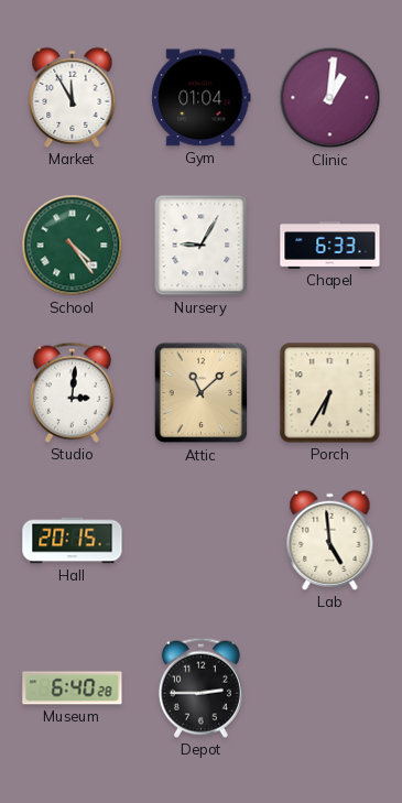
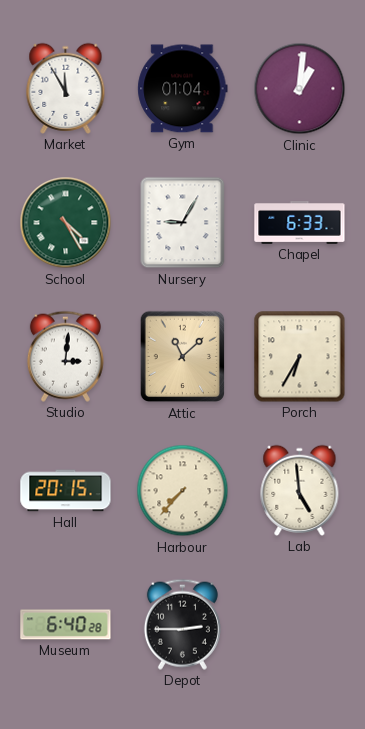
School: 4:24 -> 4:25 (66, 223)
Harbour: none -> 7:37 (183, 491)
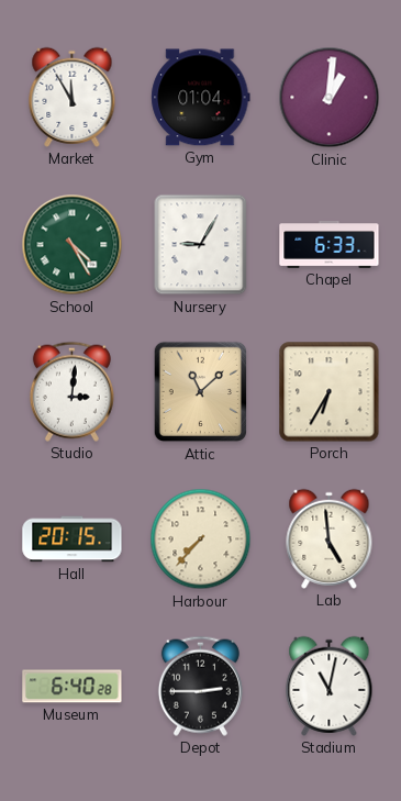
Stadium: none -> 11:02 (330, 686)
